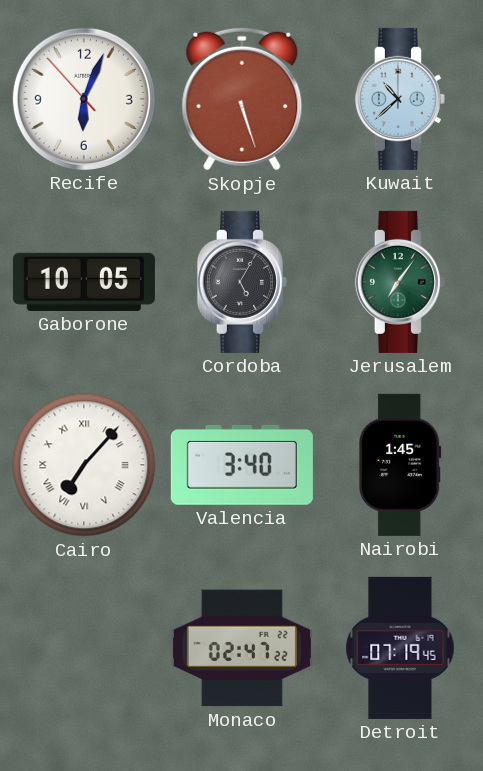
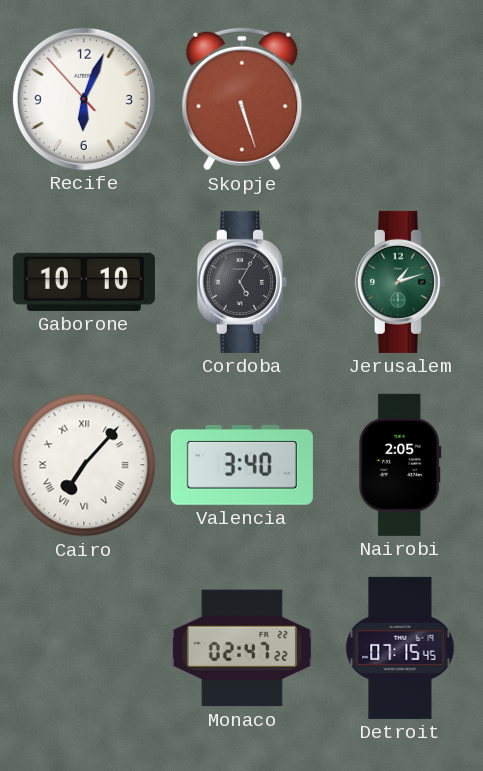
Kuwait: 10:38 -> none (400, 99)
Gaborone: 10:05 -> 10:10 (84, 282)
Jerusalem: 7:06 -> 1:12 (400, 282)
Nairobi: 1:45 -> 2:05 (400, 465)
Detroit: 07:19 -> 07:15 (400, 648)
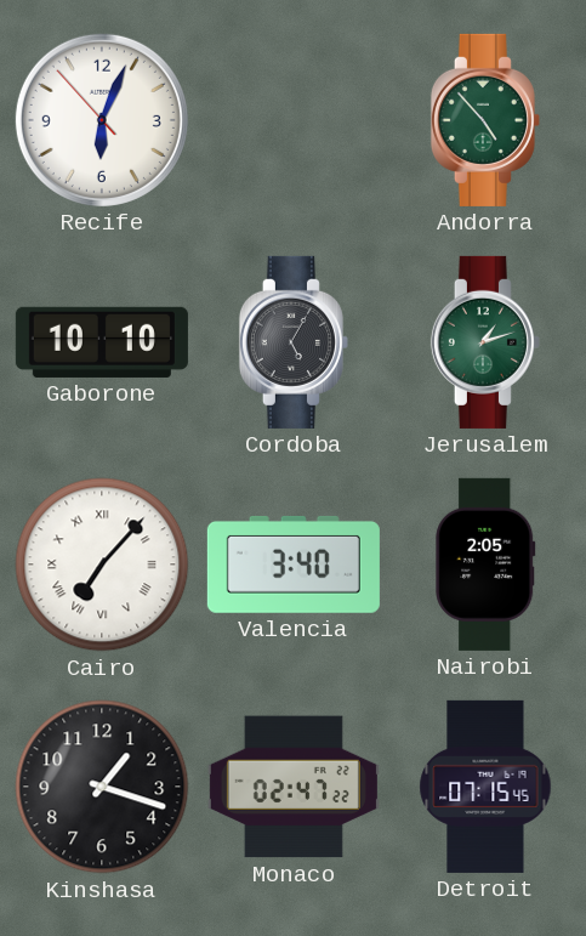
Skopje: 5:27 -> none (242, 99)
Andorra: none -> 4:53 (485, 120)
Kinshasa: none -> 1:18 (102, 787)
